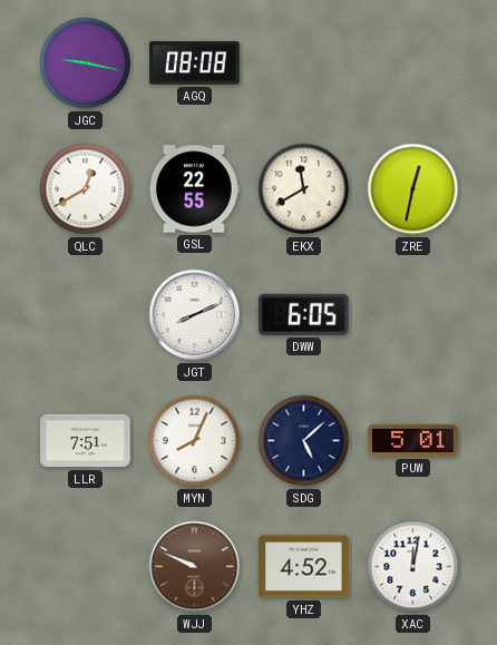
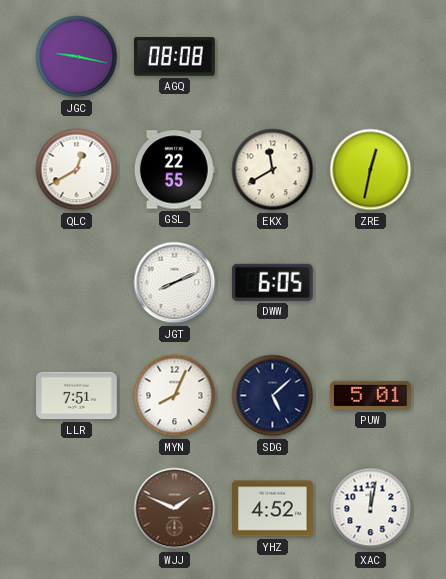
WJJ: 9:49 -> 1:49 (175, 509)
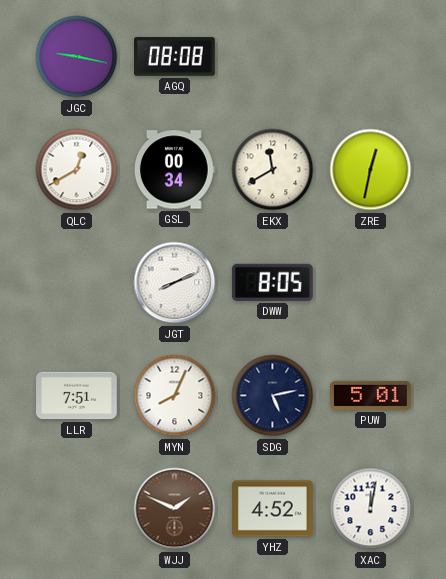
GSL: 22:55 -> 00:34 (174, 170)
DWW: 6:05 -> 8:05 (272, 282)
SDG: 5:08 -> 5:13 (273, 396)
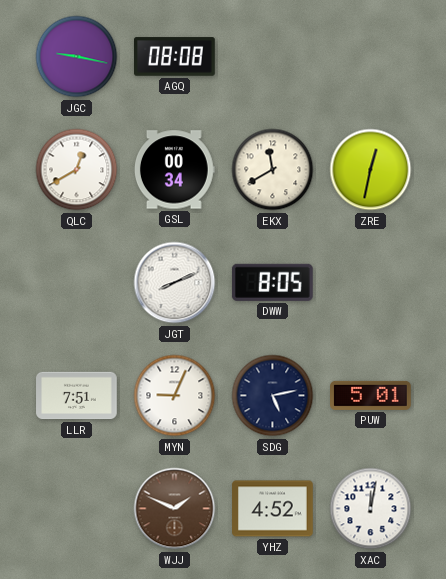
MYN: 8:04 -> 9:04 (175, 396)
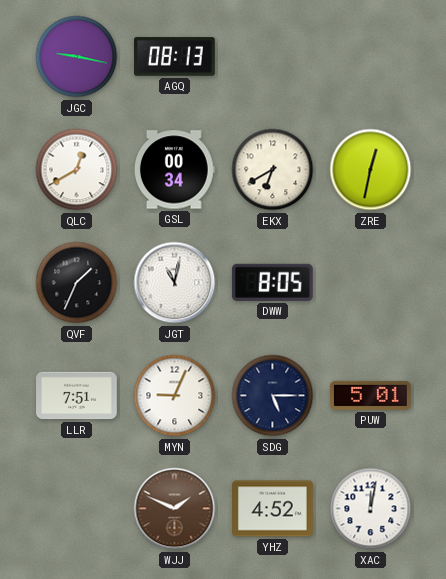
AGQ: 08:08 -> 08:13 (175, 57)
EKX: 11:40 -> 6:40 (273, 170)
QVF: none -> 1:34 (77, 283)
JGT: 8:11 -> 11:02 (175, 283)
SDG: 5:13 -> 5:15 (273, 396)
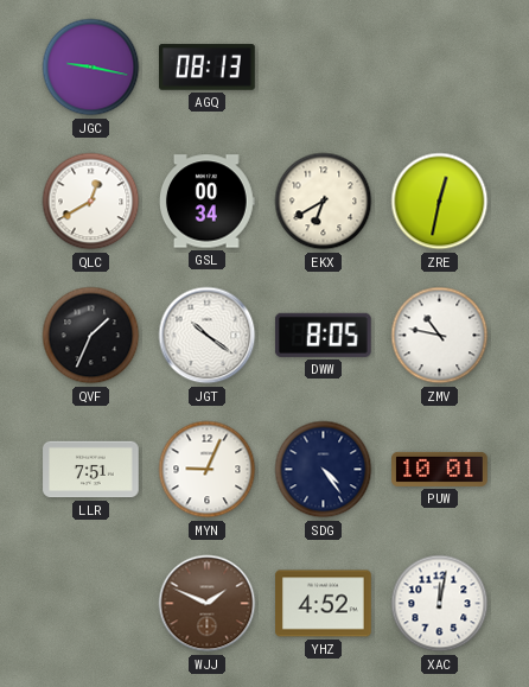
JGT: 11:02 -> 10:21 (208, 336)
ZMV: none -> 10:47 (440, 336)
SDG: 5:15 -> 4:24 (324, 470)
PUW: 5:01 -> 10:01 (440, 469)
